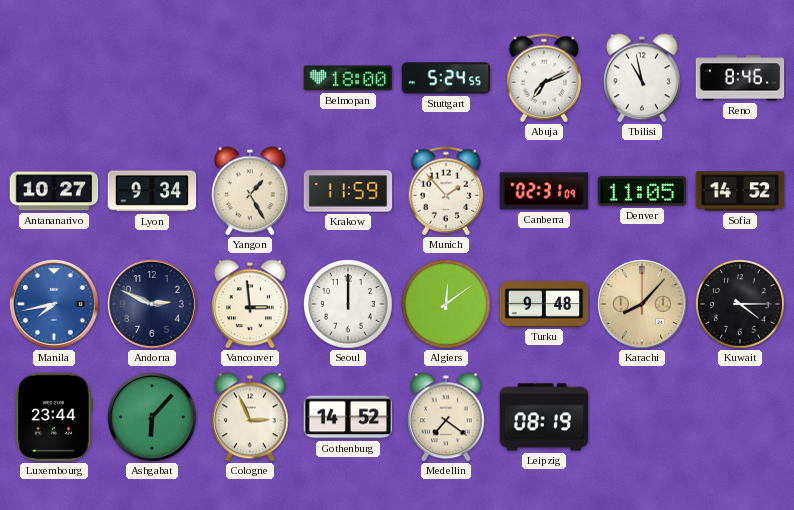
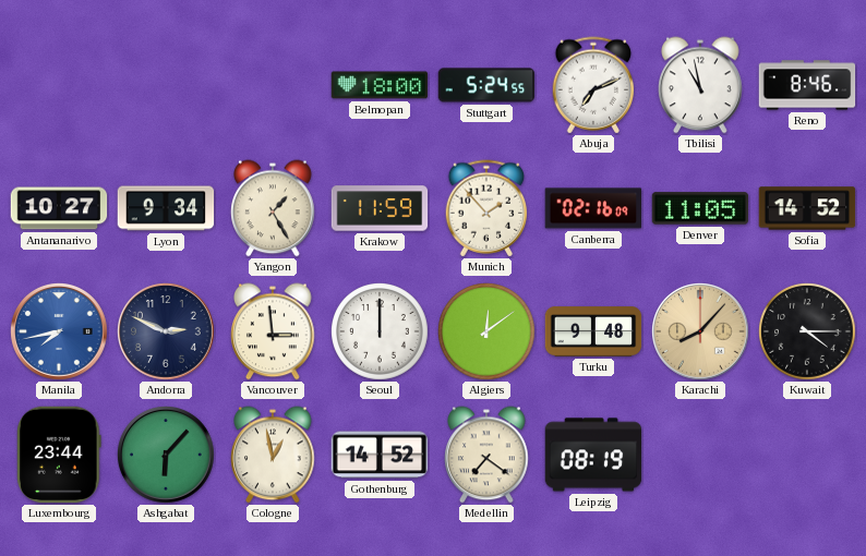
Canberra: 02:31 -> 02:16 (593, 208)
Cologne: 2:56 -> 12:58 (273, 455)
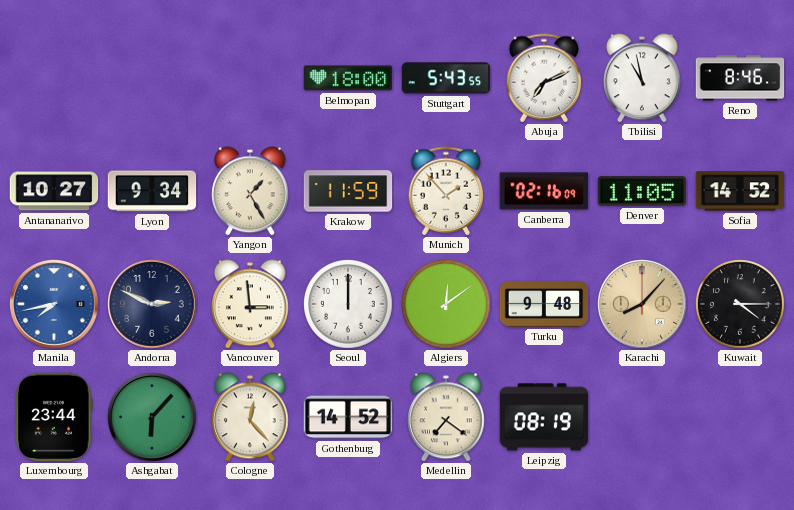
Stuttgart: 5:24 -> 5:43 (446, 78)
Cologne: 12:58 -> 12:23 (250, 417)
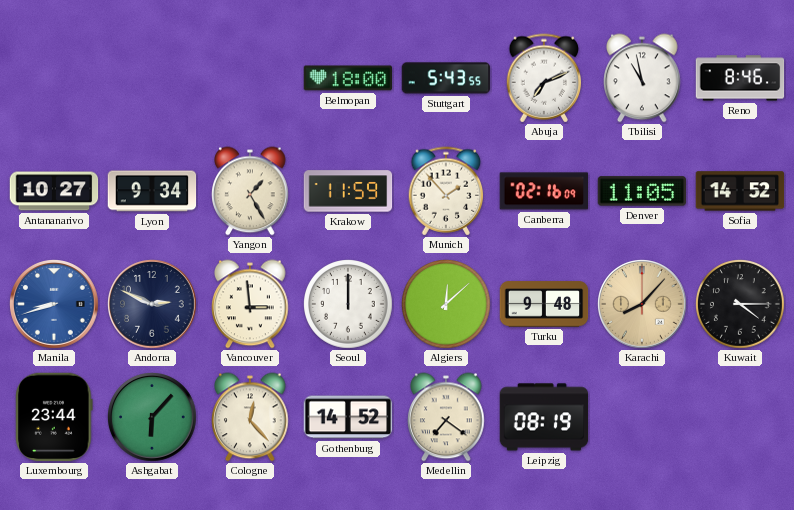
Manila: 7:43 -> 8:42 (55, 305)
Algiers: 12:09 -> 12:08 (447, 305)
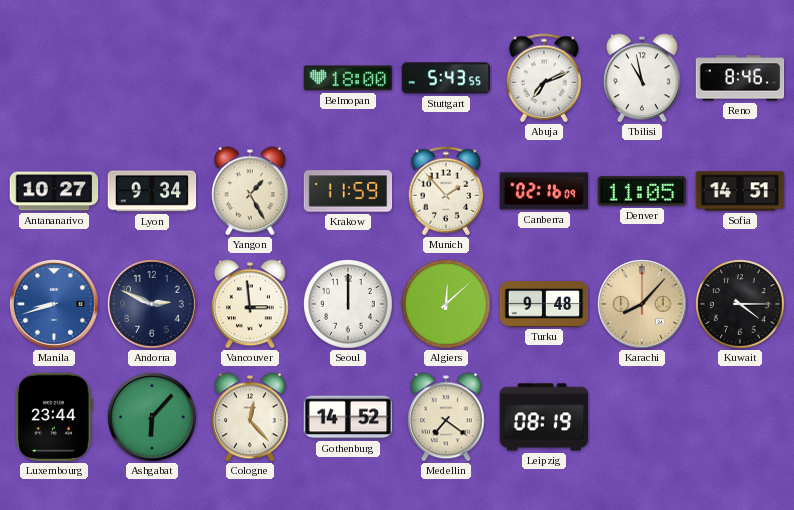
Sofia: 14:52 -> 14:51 (740, 191)
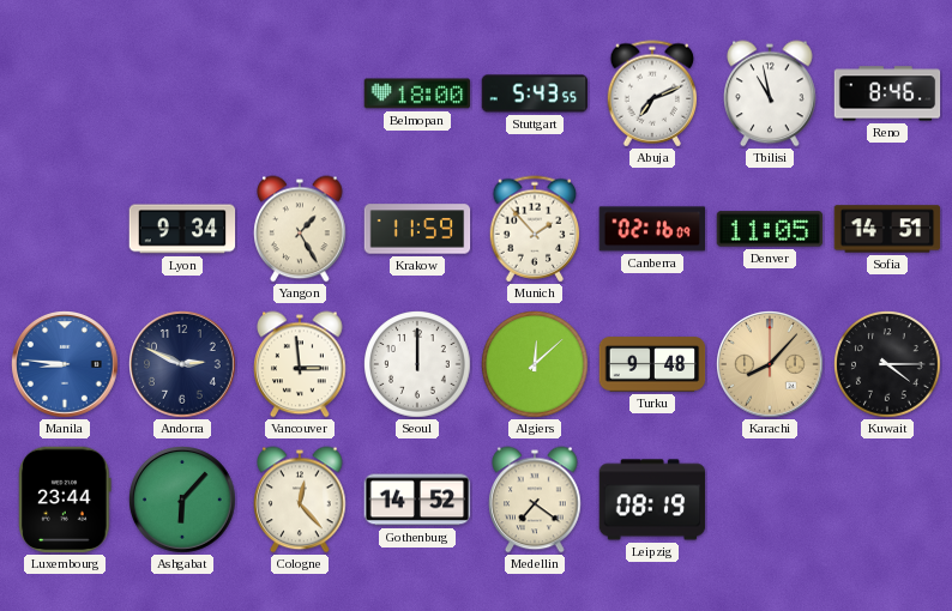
Antananarivo: 10:27 -> none (54, 191)
Manila: 8:42 -> 8:46 (66, 365)
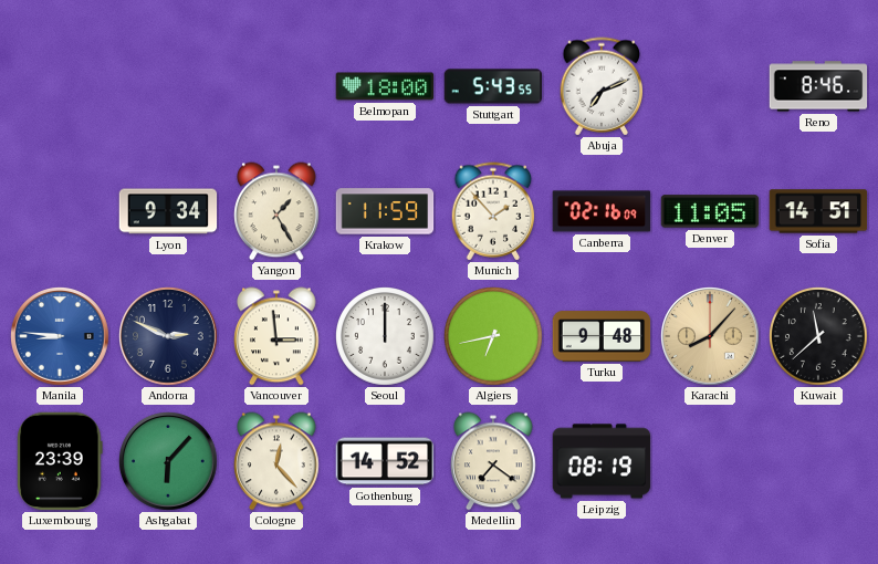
Tbilisi: 10:58 -> none (770, 93)
Algiers: 12:08 -> 6:43 (494, 337)
Kuwait: 4:15 -> 11:38 (819, 337)
Luxembourg: 23:44 -> 23:39 (60, 461)
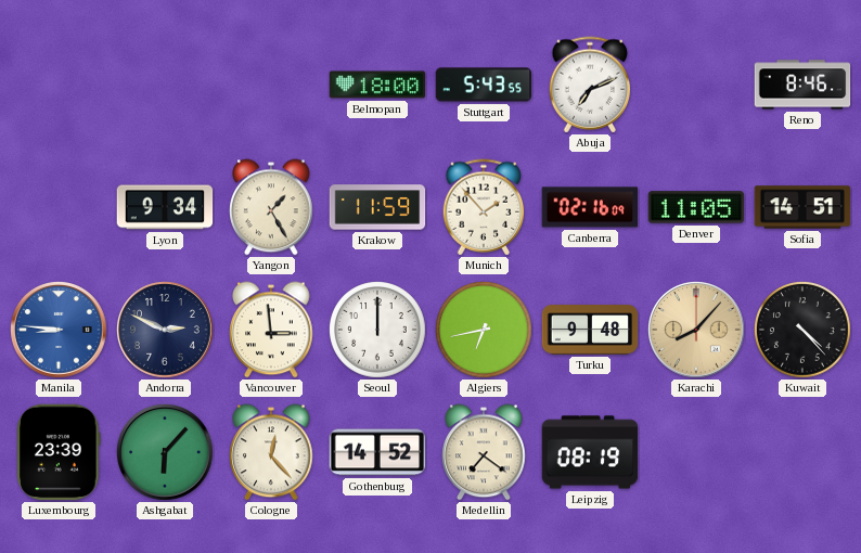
Kuwait: 11:38 -> 4:23 (804, 331)
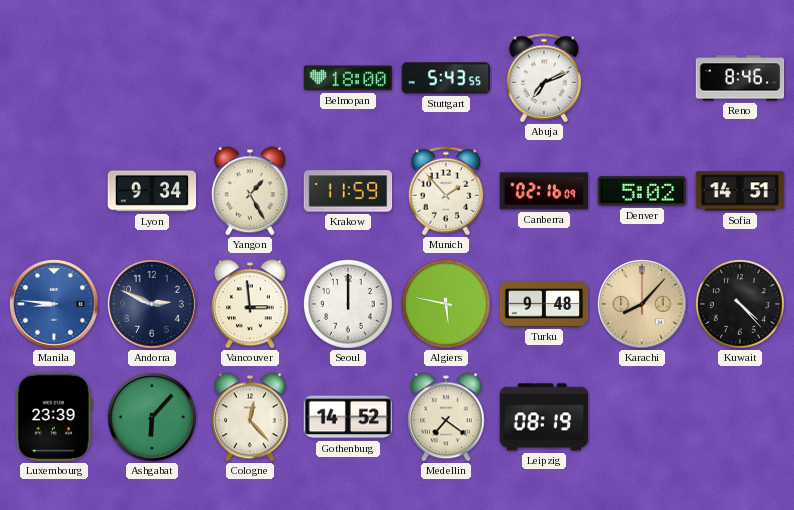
Denver: 11:05 -> 5:02 (642, 191)
Algiers: 6:43 -> 5:47 (447, 305)
